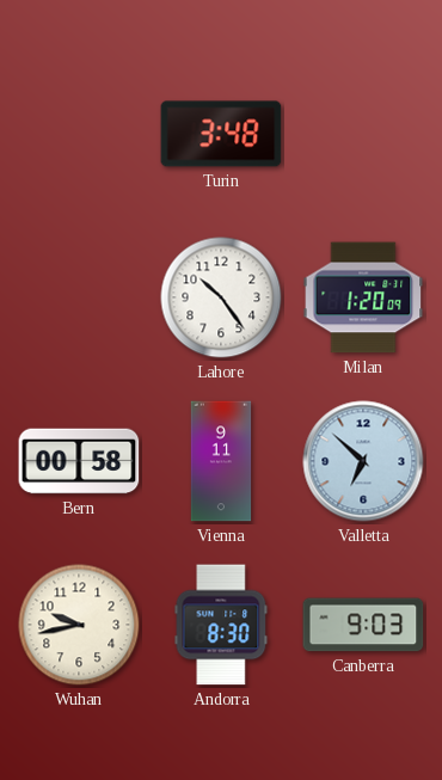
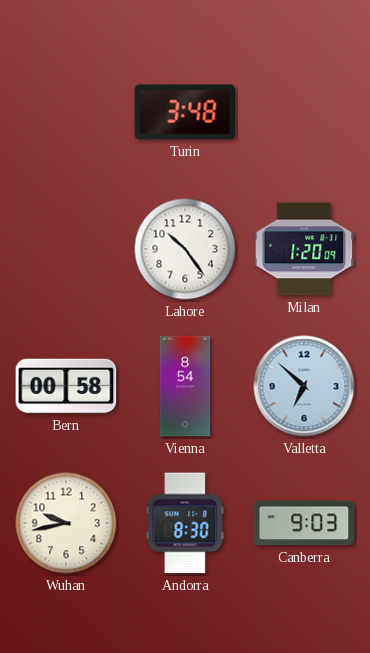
Vienna: 9:11 -> 8:54 (185, 386)
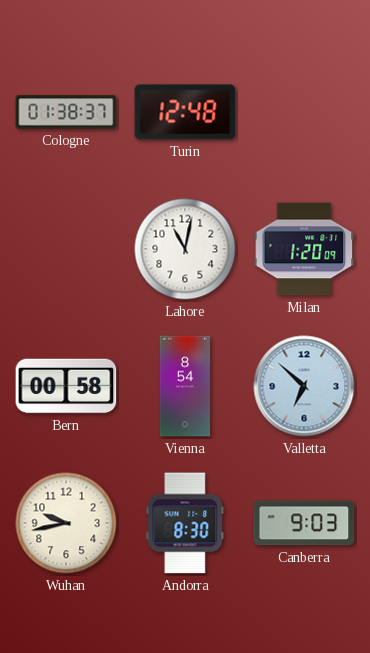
Cologne: none -> 01:38 (66, 112)
Turin: 3:48 -> 12:48 (185, 112)
Lahore: 10:24 -> 11:02 (185, 249)
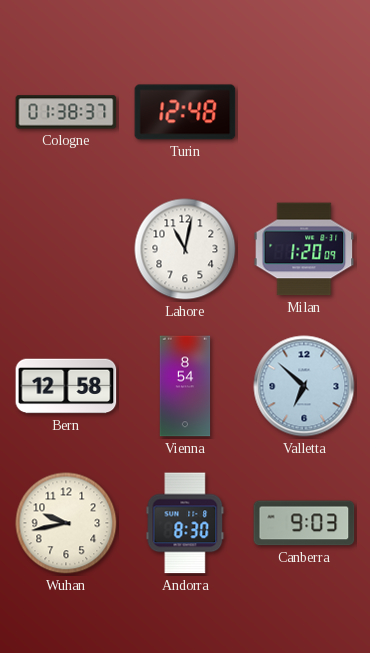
Bern: 00:58 -> 12:58 (66, 386)
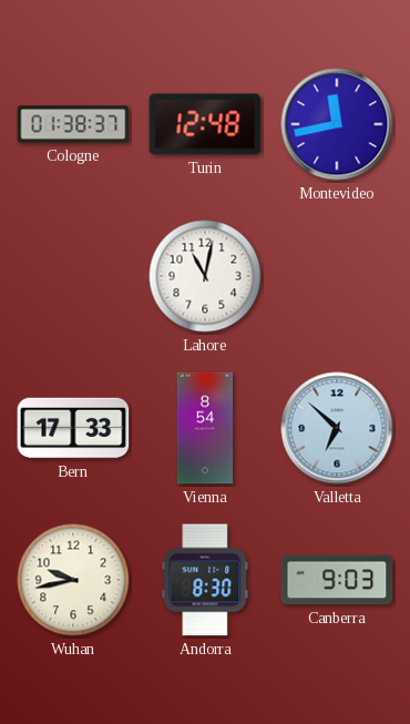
Montevideo: none -> 11:43 (337, 124)
Milan: 1:20 -> none (304, 249)
Bern: 12:58 -> 17:33 (73, 428)
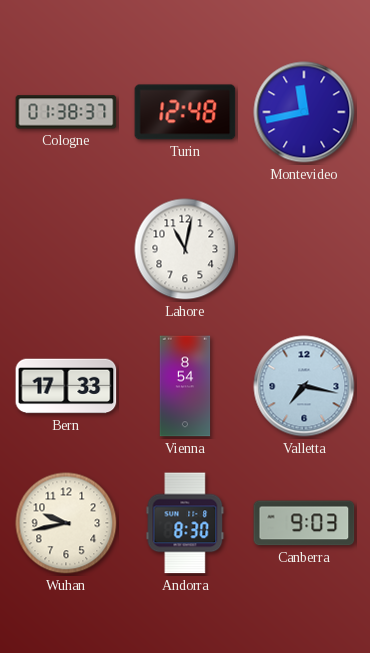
Valletta: 6:52 -> 7:17 (304, 386)
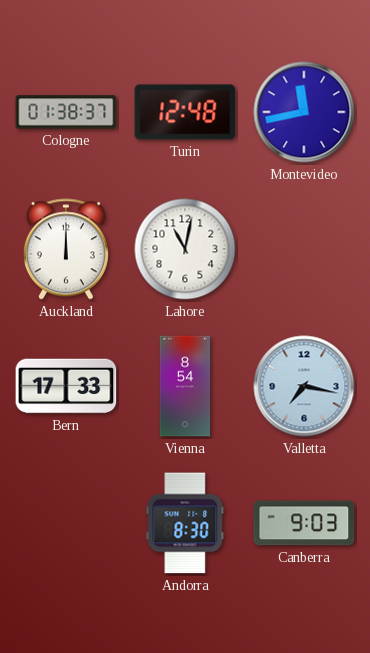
Auckland: none -> 12:00 (66, 249)
Wuhan: 9:43 -> none (66, 523)
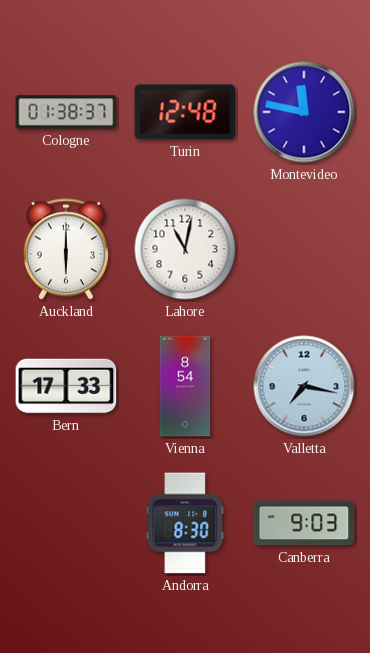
Montevideo: 11:43 -> 11:47 (304, 112)
Auckland: 12:00 -> 6:00 (66, 249)
